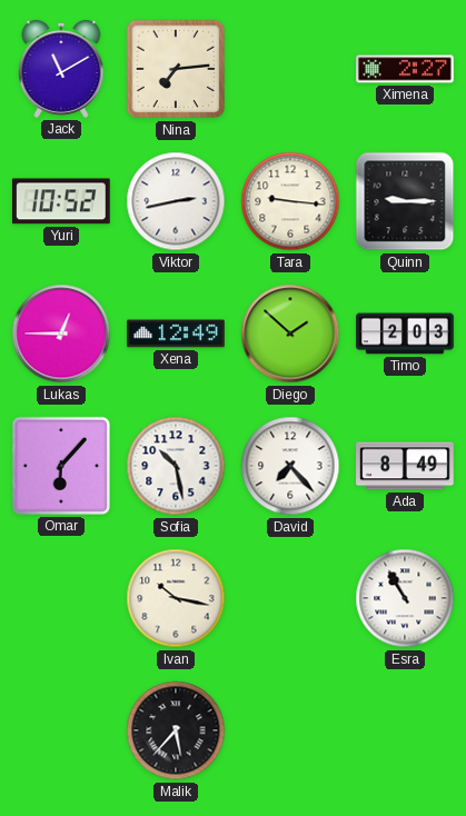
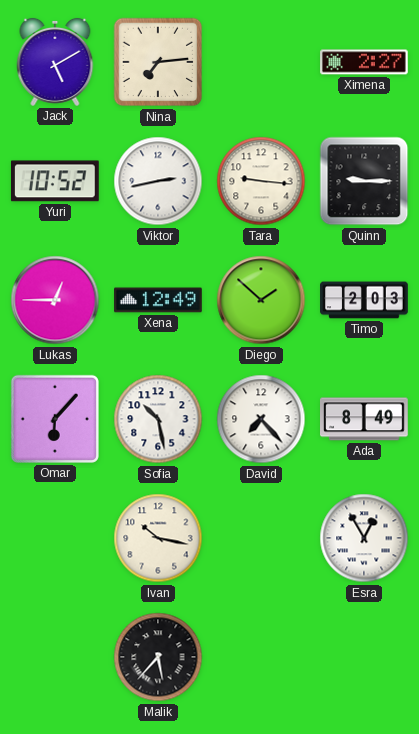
Jack: 11:10 -> 5:10 (55, 62)
Esra: 10:55 -> 12:55 (364, 538)
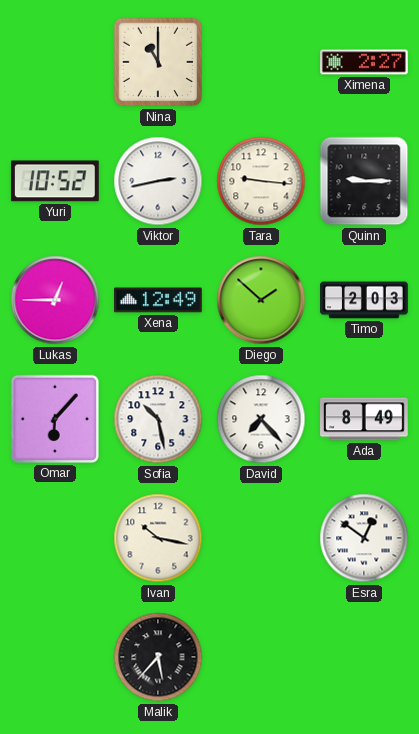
Jack: 5:10 -> none (55, 62)
Nina: 7:14 -> 11:00 (158, 62)
Esra: 12:55 -> 12:51 (364, 538)
